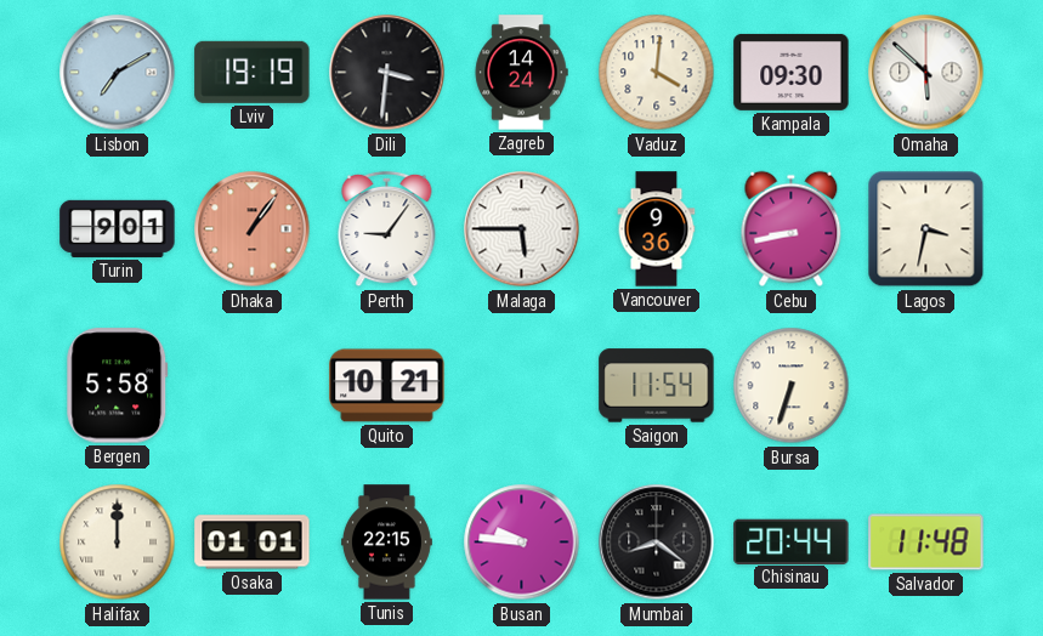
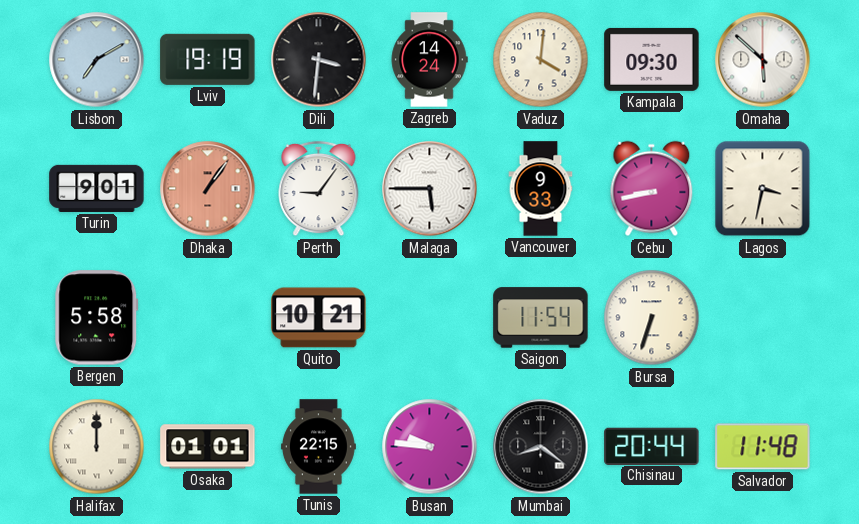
Vancouver: 9:36 -> 9:33 (541, 189)
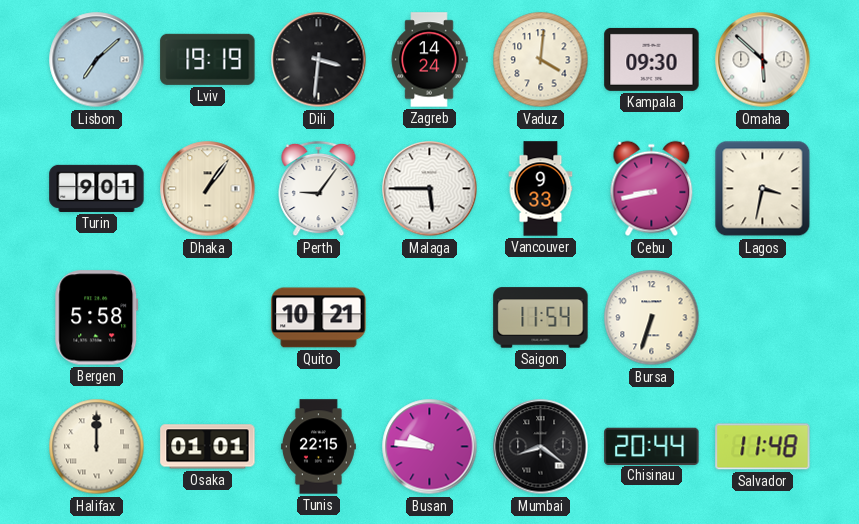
Lisbon: 7:10 -> 7:08 (97, 60)
Dhaka dial: salmon -> cream (208, 189)
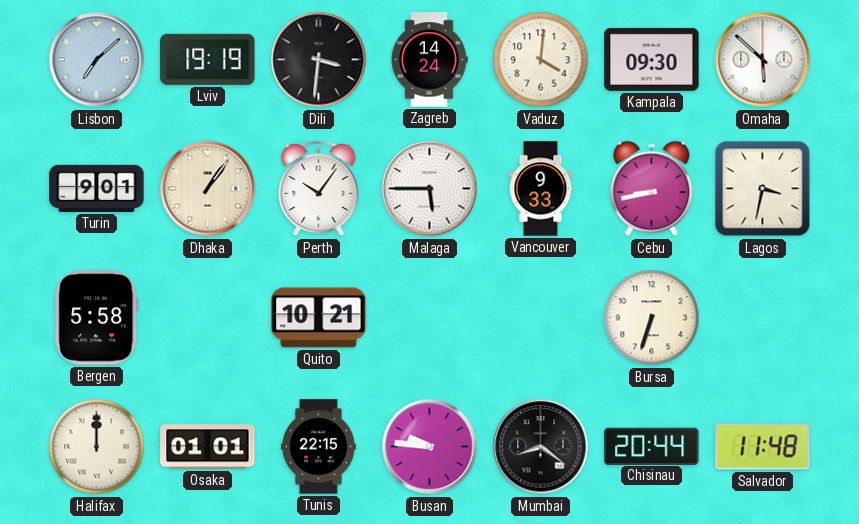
Perth: 9:06 -> 10:06 (319, 189)
Saigon: 11:54 -> none (541, 318)
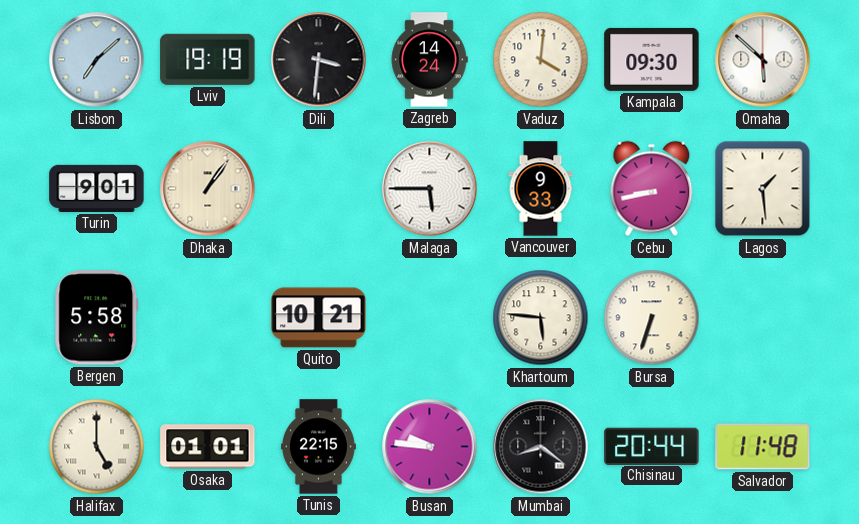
Perth: 10:06 -> none (319, 189)
Lagos: 3:32 -> 1:29 (763, 189)
Khartoum: none -> 5:46 (541, 318)
Halifax: 12:00 -> 5:00 (97, 447)
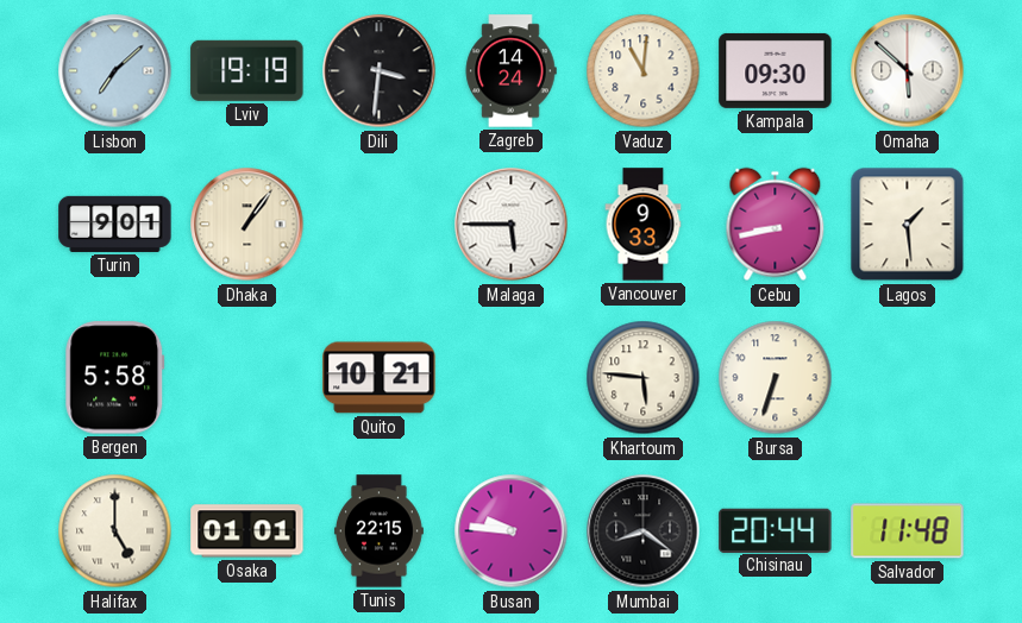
Vaduz: 4:01 -> 11:01 (644, 71)
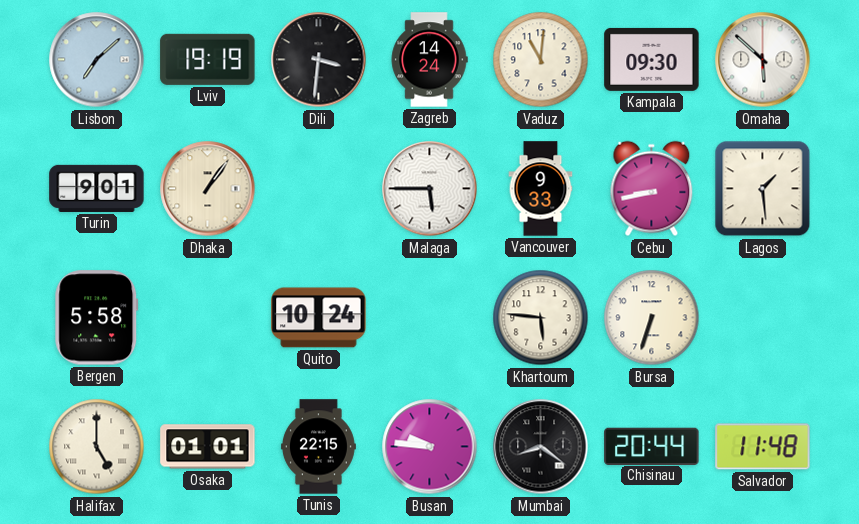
Quito: 10:21 -> 10:24 (319, 318)
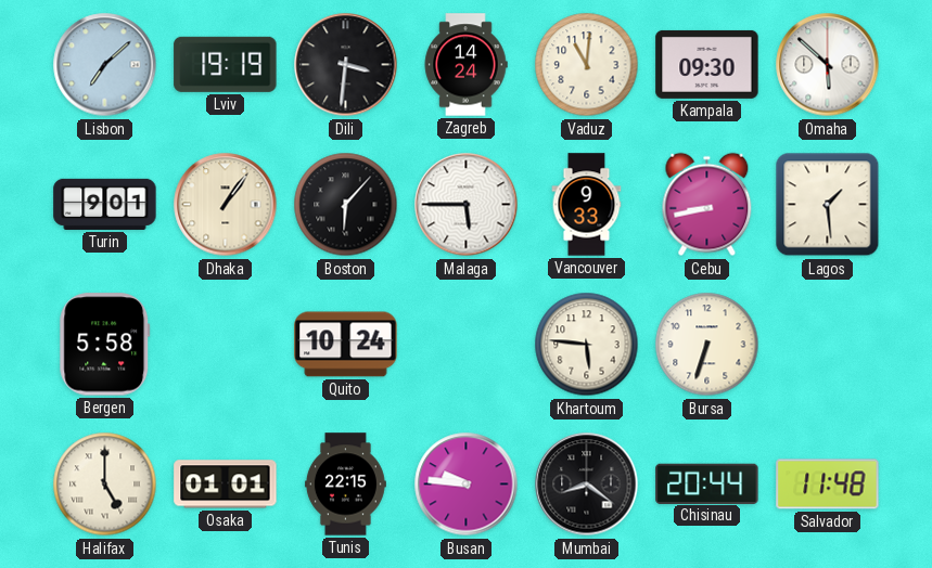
Boston: none -> 6:07 (346, 205)
